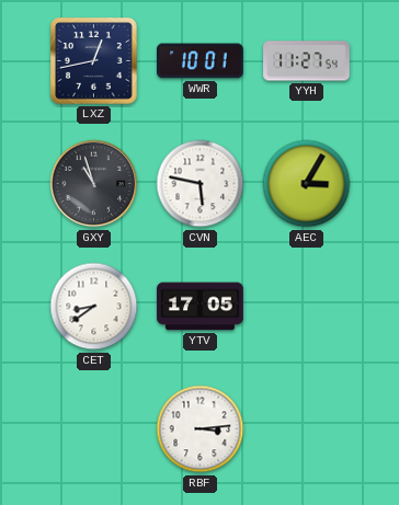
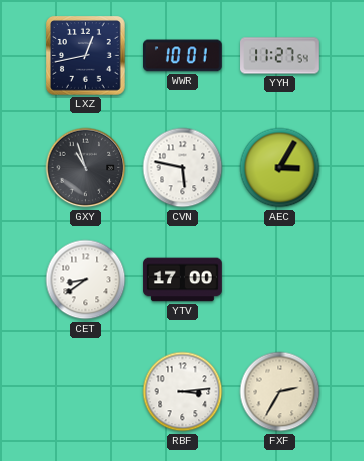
YTV: 17:05 -> 17:00 (183, 280)
FXF: none -> 2:35 (280, 392)
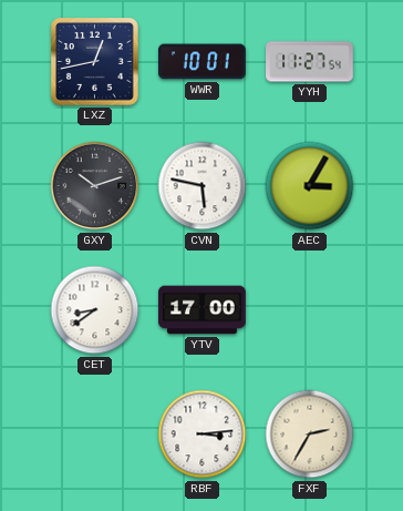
GXY: 10:57 -> 10:12 (95, 186)
